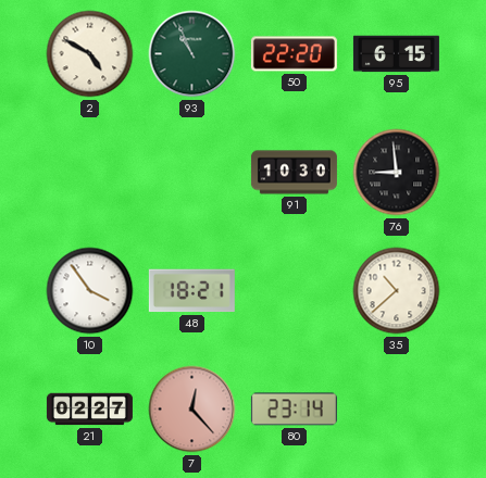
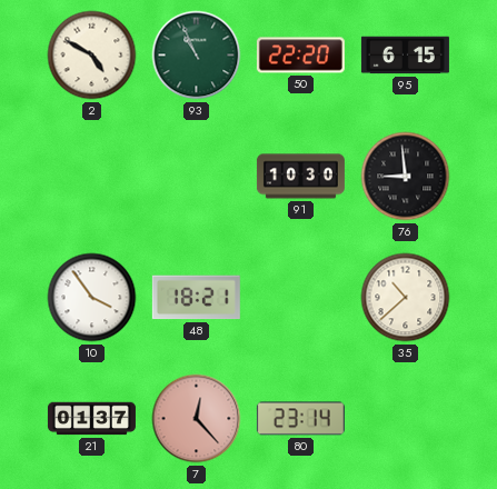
21: 02:27 -> 01:37 (91, 419)
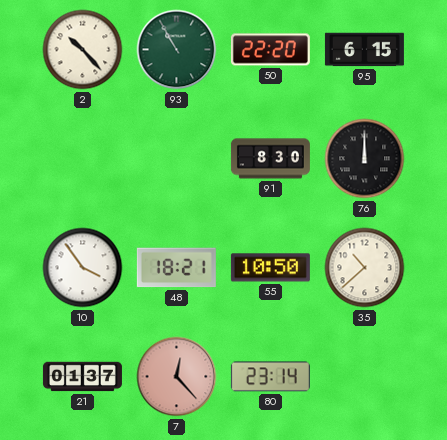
2: 4:50 -> 10:23 (83, 50)
93: 10:56 -> 10:55 (177, 50)
91: 10:30 -> 8:30 (270, 159)
76: 8:59 -> 12:00 (365, 159)
55: none -> 10:50 (270, 268)
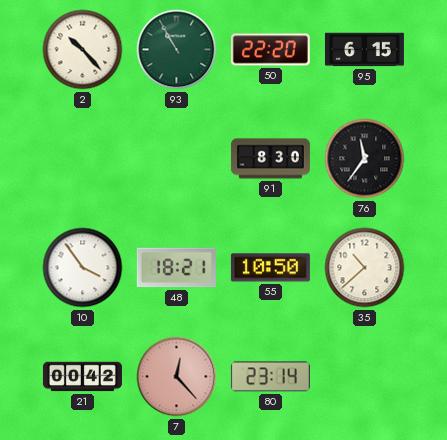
76: 12:00 -> 11:36 (365, 159)
21: 01:37 -> 00:42 (82, 377)
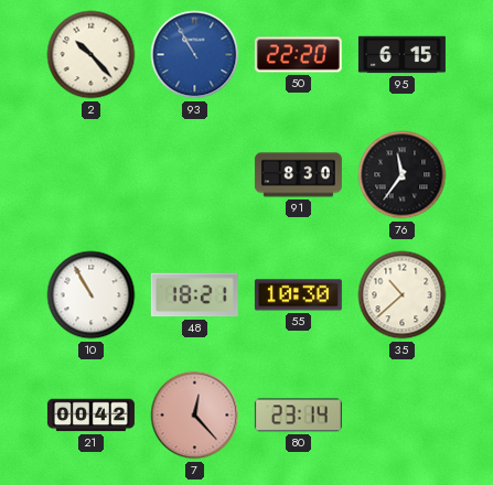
93 dial: green -> blue (195, 55)
10: 3:54 -> 10:55 (92, 295)
55: 10:50 -> 10:30 (298, 295)
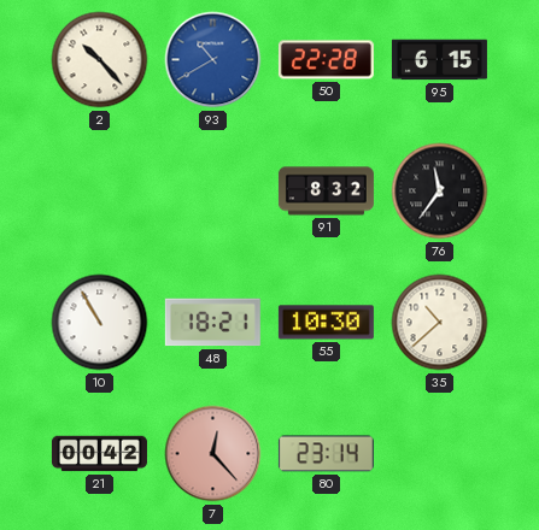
93: 10:55 -> 10:40 (213, 60)
50: 22:20 -> 22:28 (326, 60)
91: 8:30 -> 8:32 (326, 192)
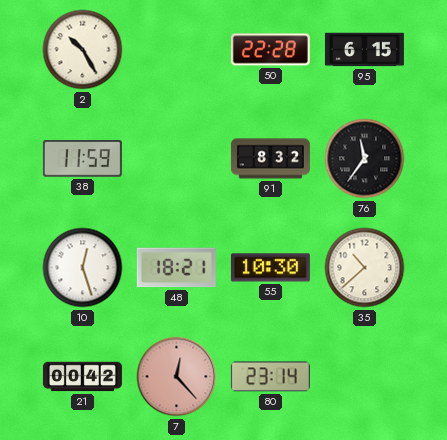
2: 10:23 -> 10:25 (83, 50)
93: 10:40 -> none (213, 60)
38: none -> 11:59 (82, 159)
10: 10:55 -> 12:27 (83, 268)
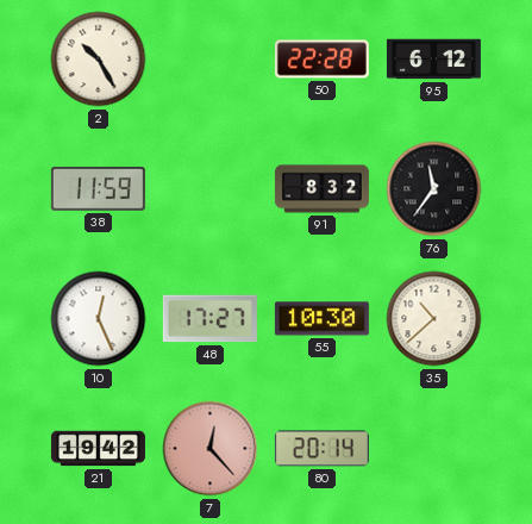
95: 6:15 -> 6:12 (433, 60)
10: 12:27 -> 12:26 (99, 319)
48: 18:21 -> 17:27 (209, 319)
21: 00:42 -> 19:42 (98, 449)
80: 23:14 -> 20:14 (321, 449)
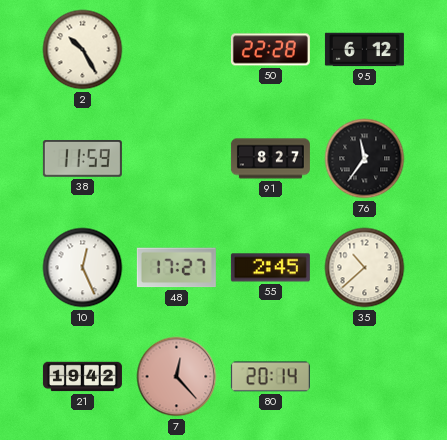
91: 8:32 -> 8:27 (270, 159)
55: 10:30 -> 2:45 (270, 268)
